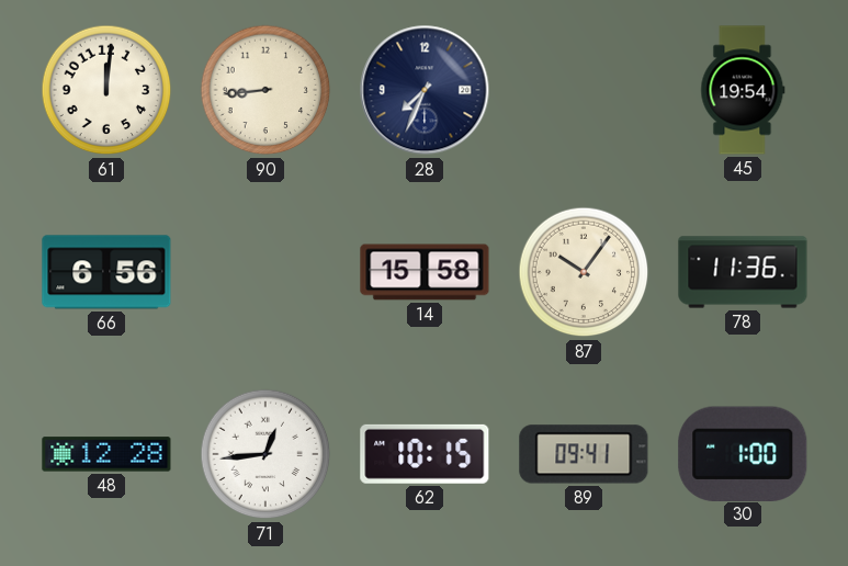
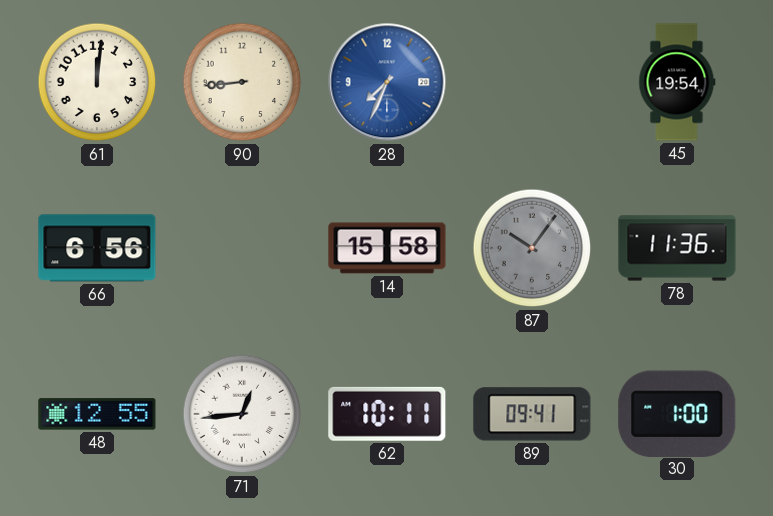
28 dial: navy -> blue (387, 82)
87 dial: cream -> grey (532, 248)
48: 12:28 -> 12:55 (97, 414)
62: 10:15 -> 10:11 (387, 414)
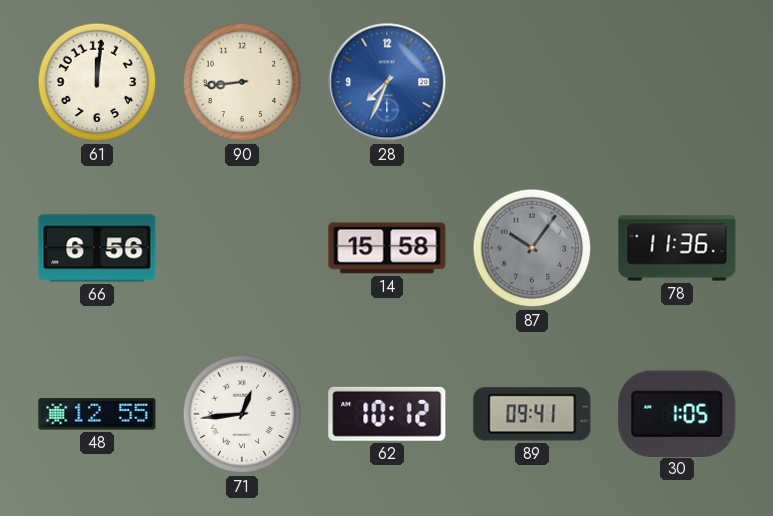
45: 19:54 -> none (677, 82)
62: 10:11 -> 10:12 (387, 414)
30: 1:00 -> 1:05 (677, 413)
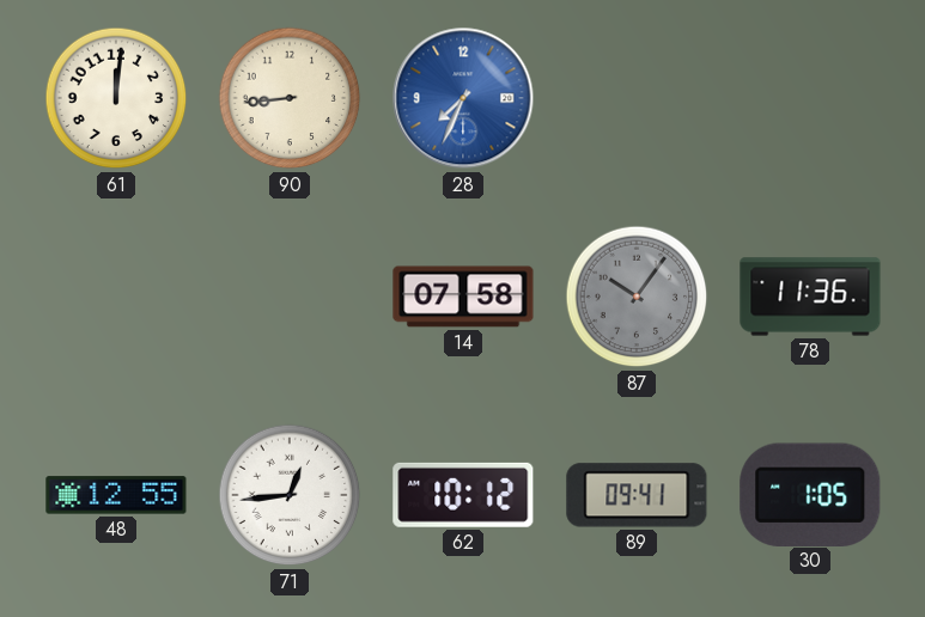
66: 6:56 -> none (97, 248)
14: 15:58 -> 07:58 (463, 297)
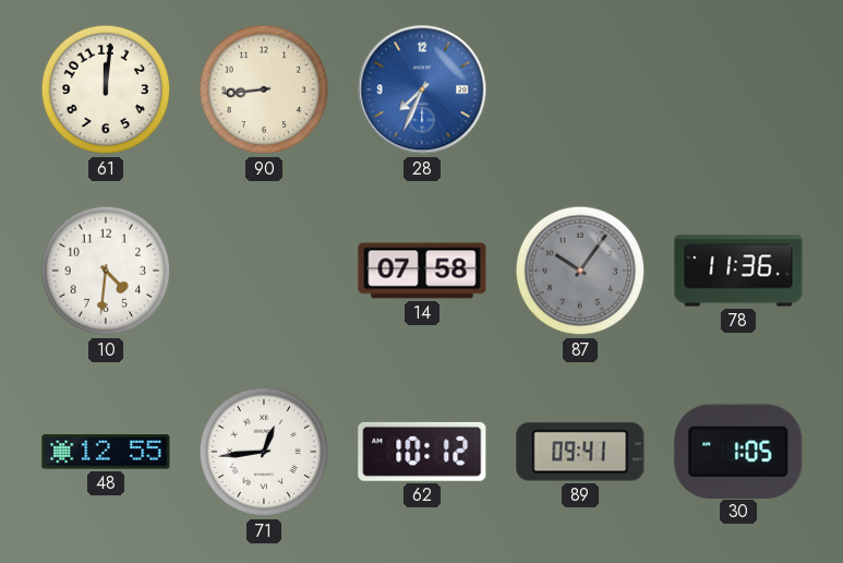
10: none -> 4:31 (106, 271)
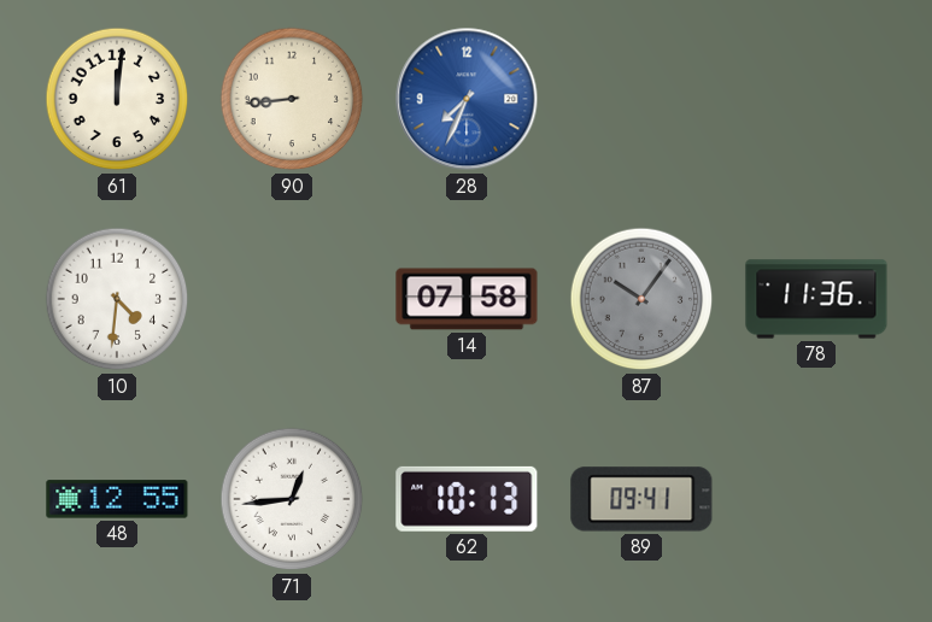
62: 10:12 -> 10:13 (467, 499)
30: 1:05 -> none (738, 451)
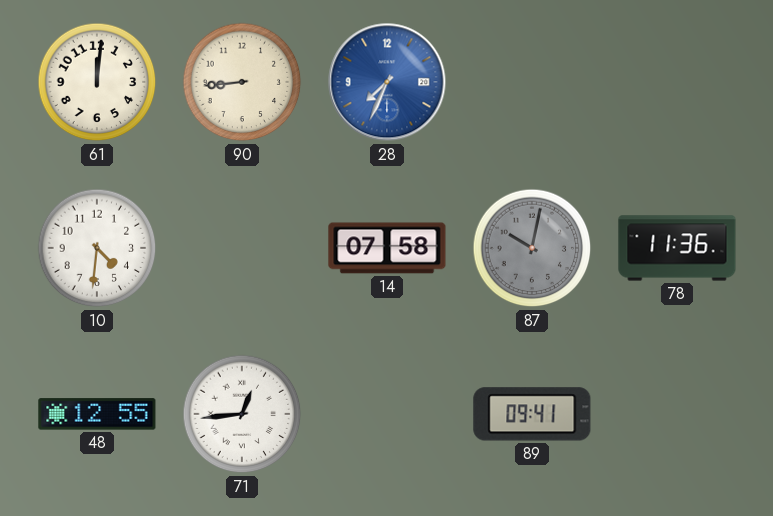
87: 10:06 -> 10:02 (532, 248)
62: 10:13 -> none (467, 499)
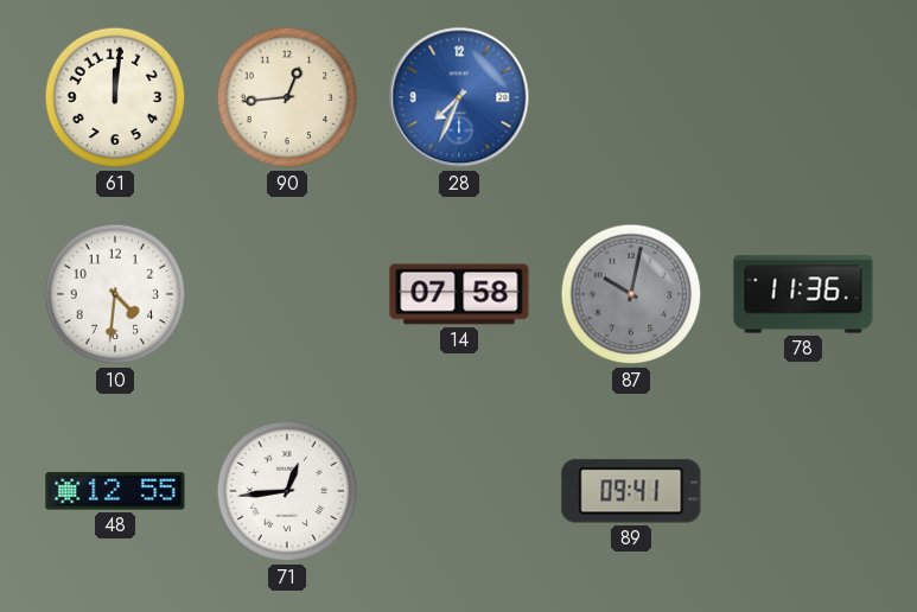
90: 8:44 -> 12:44 (287, 97)
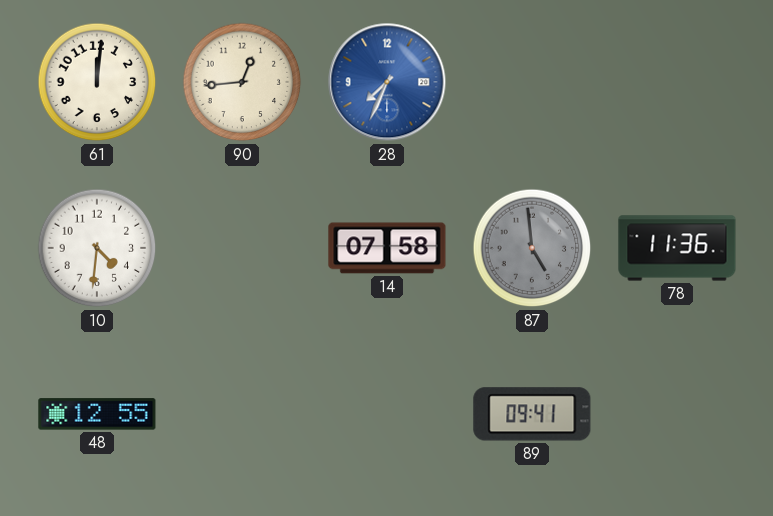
87: 10:02 -> 4:59 (532, 248)
71: 12:44 -> none (287, 491)
